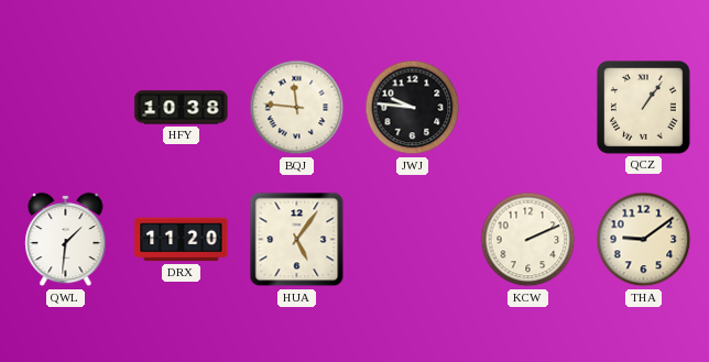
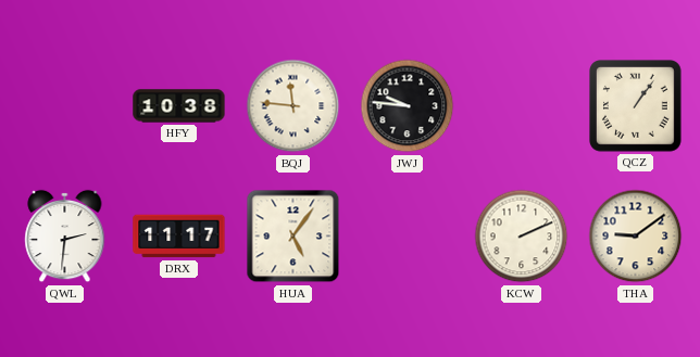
QWL: 1:31 -> 2:31 (65, 237)
DRX: 11:20 -> 11:17 (179, 237)
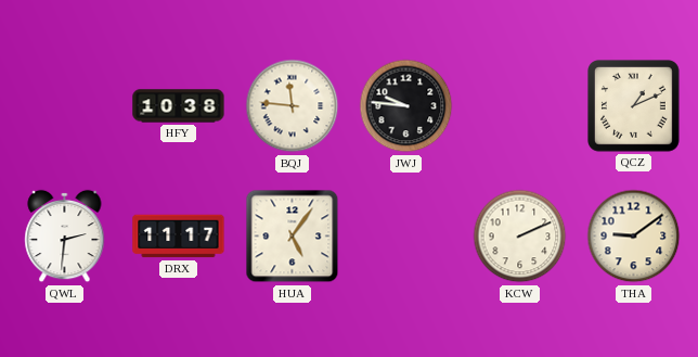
QCZ: 1:06 -> 1:11 (634, 106)
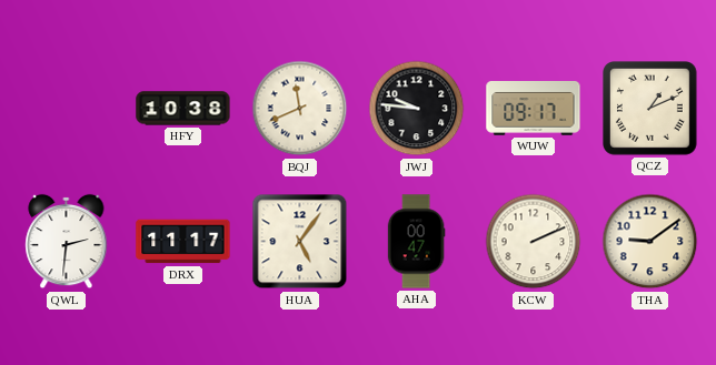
BQJ: 11:46 -> 11:41 (300, 109)
WUW: none -> 09:17 (534, 109)
AHA: none -> 00:47 (416, 242)
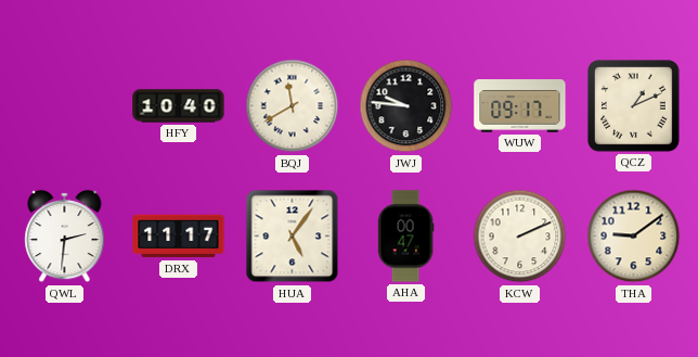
HFY: 10:38 -> 10:40 (179, 106)
BQJ: 11:41 -> 11:40 (293, 106)
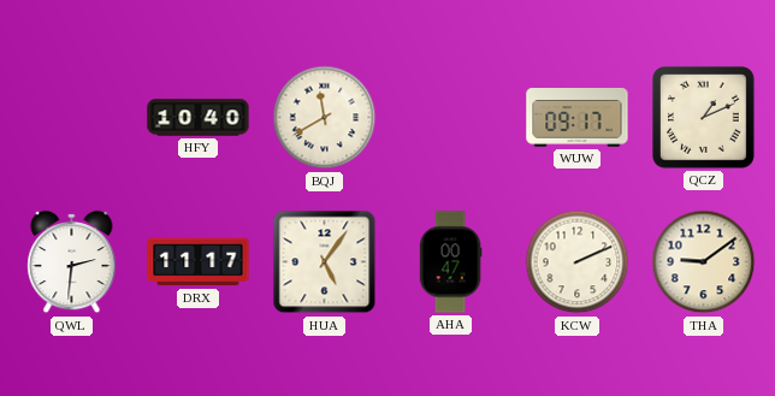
JWJ: 9:46 -> none (406, 106)
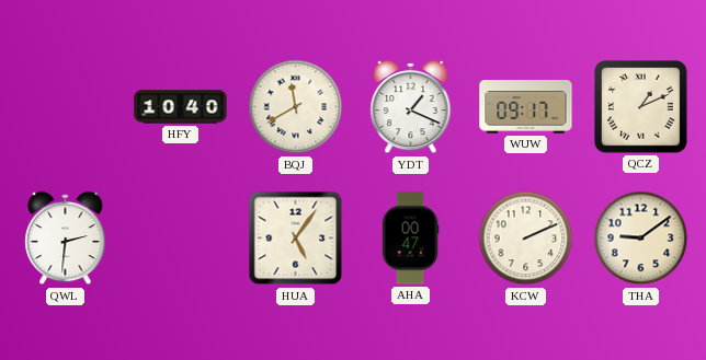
YDT: none -> 1:19 (411, 107)
DRX: 11:17 -> none (199, 262)
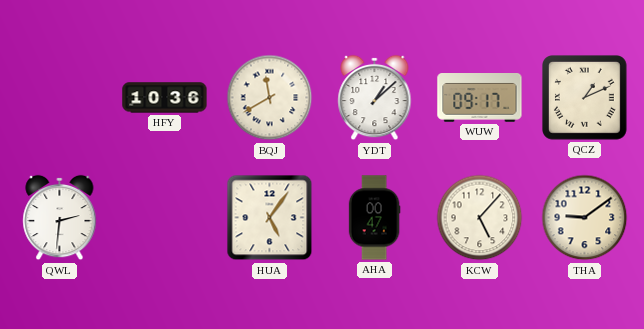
HFY: 10:40 -> 10:36 (165, 98)
YDT: 1:19 -> 1:08 (375, 98)
KCW: 2:11 -> 5:07 (480, 218)
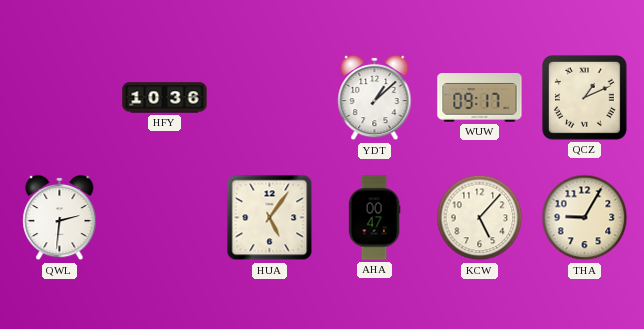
BQJ: 11:40 -> none (270, 98)
THA: 9:09 -> 9:05 (585, 218)
